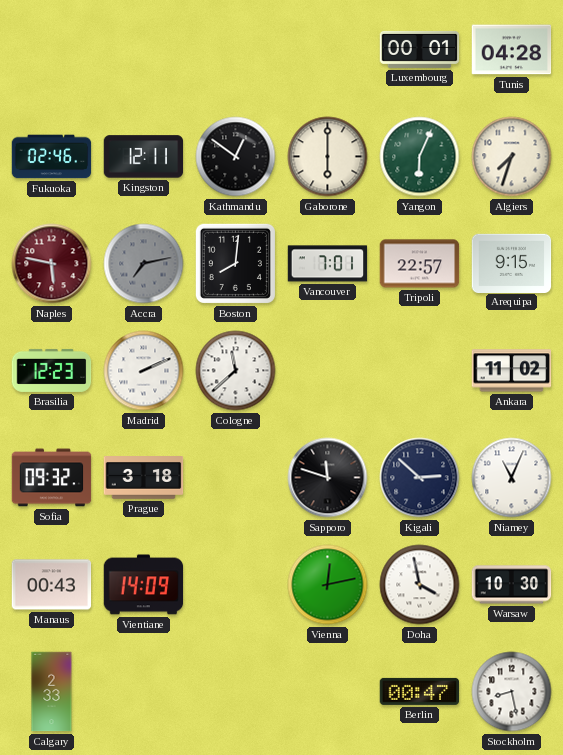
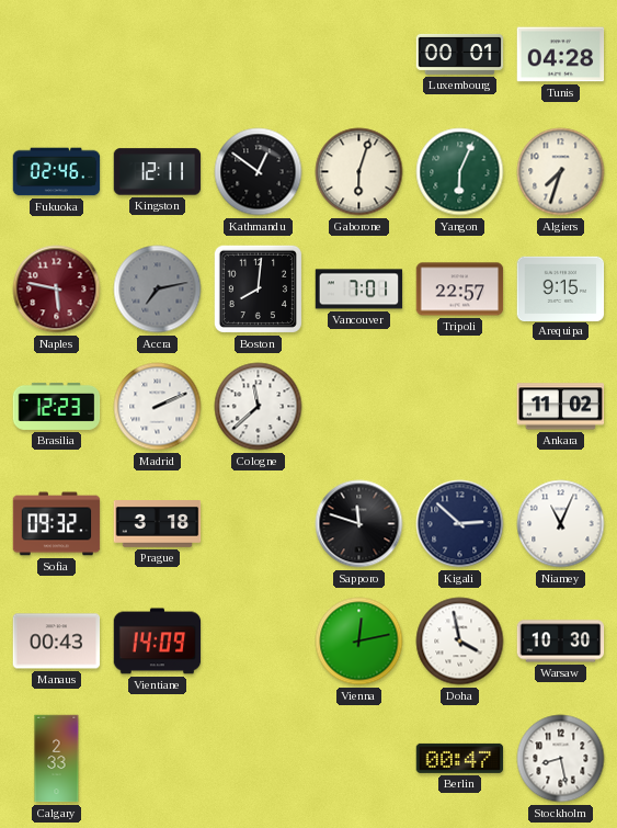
Gaborone: 6:00 -> 6:03 (359, 172)
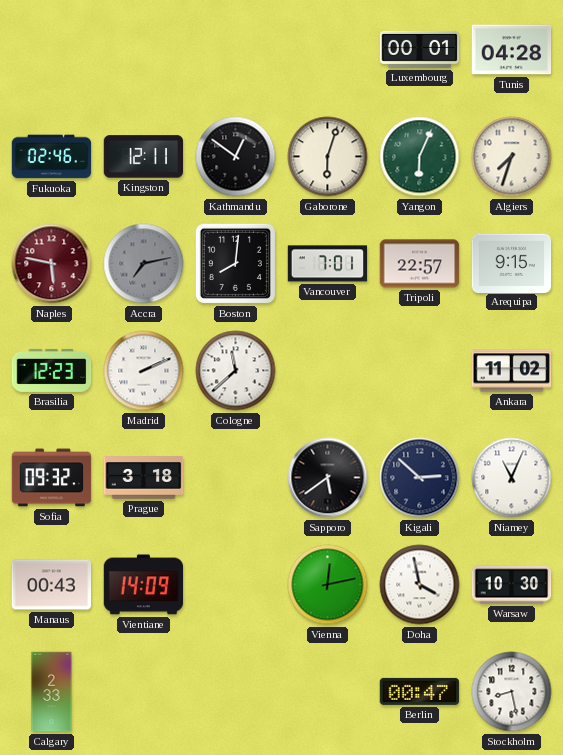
Sapporo: 11:48 -> 5:39 (328, 478)
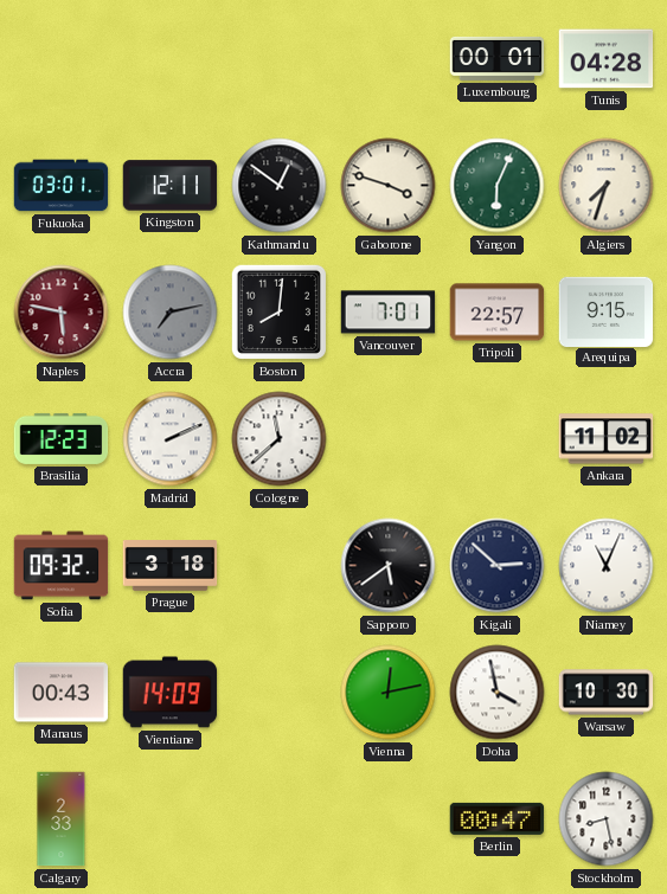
Fukuoka: 02:46 -> 03:01 (62, 186)
Gaborone: 6:03 -> 3:48 (389, 186)
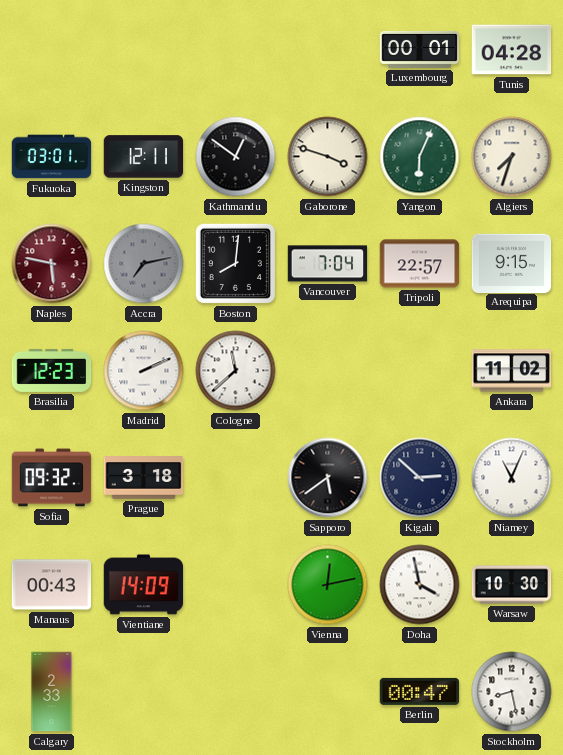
Vancouver: 7:01 -> 7:04 (328, 264)
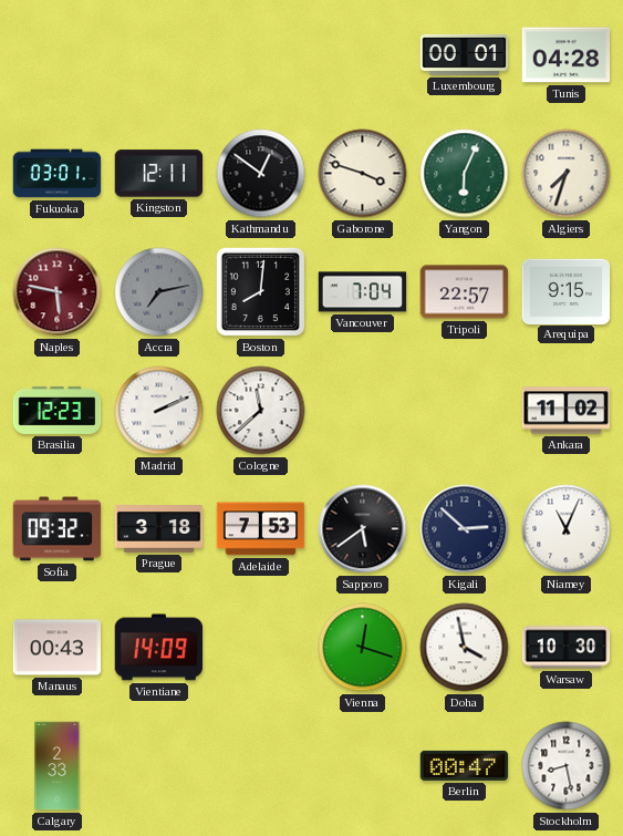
Adelaide: none -> 7:53 (261, 529)
Vienna: 12:13 -> 12:18 (363, 648)
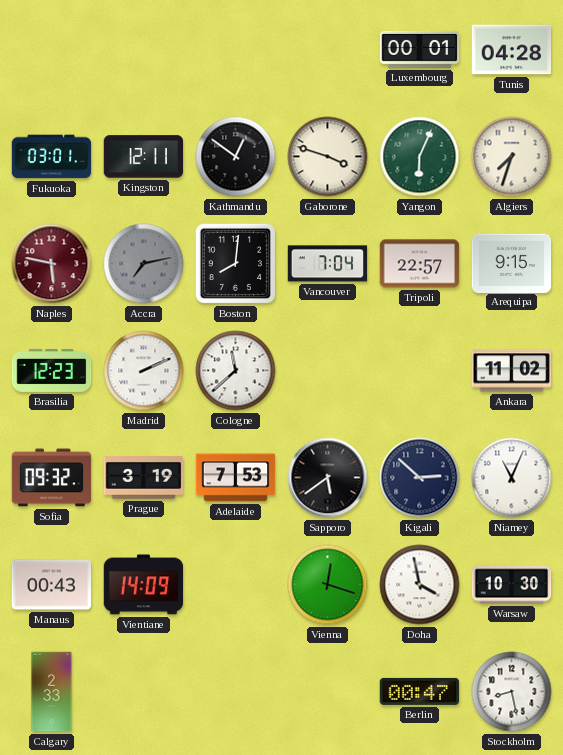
Prague: 3:18 -> 3:19 (144, 478)
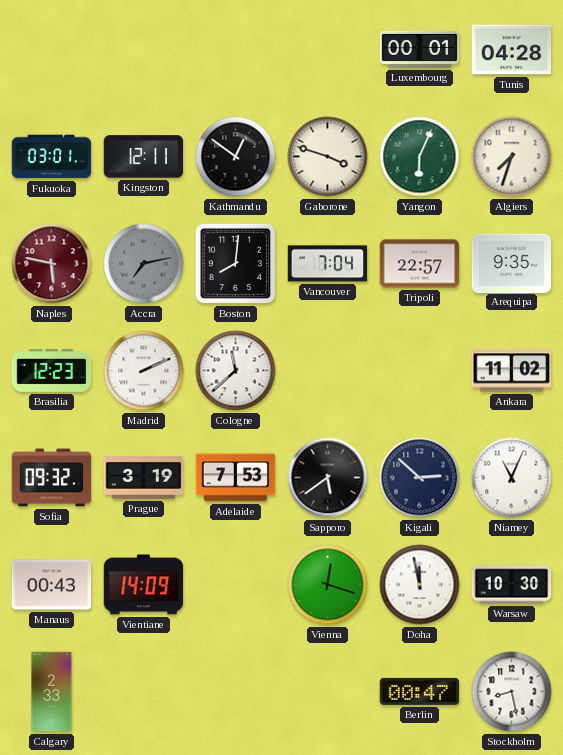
Arequipa: 9:15 -> 9:35 (512, 263)
Doha: 3:58 -> 11:58 (420, 585)
